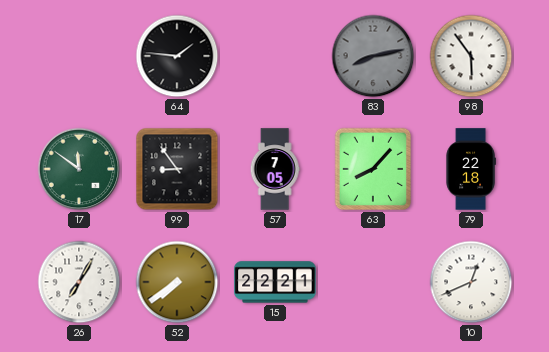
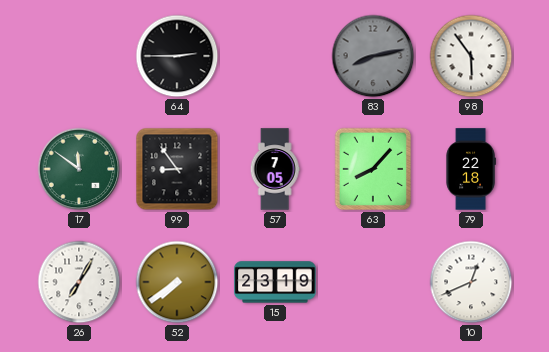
64: 1:46 -> 2:45 (177, 56)
15: 22:21 -> 23:19 (275, 282)
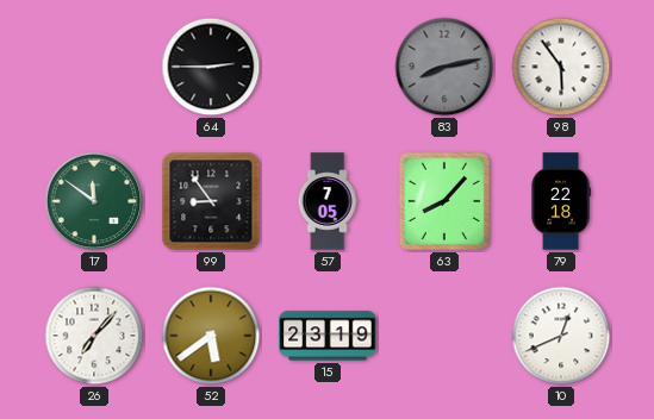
26: 7:05 -> 7:07 (94, 336)
52: 7:39 -> 5:39 (211, 336)
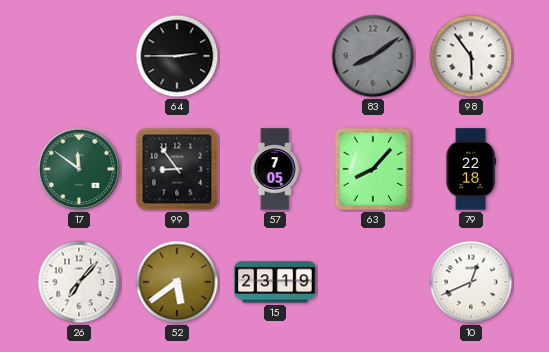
83: 8:13 -> 8:09 (373, 56)
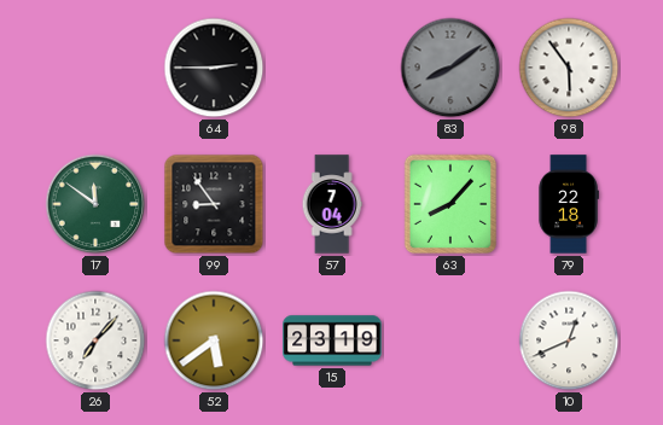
57: 7:05 -> 7:04 (332, 204)
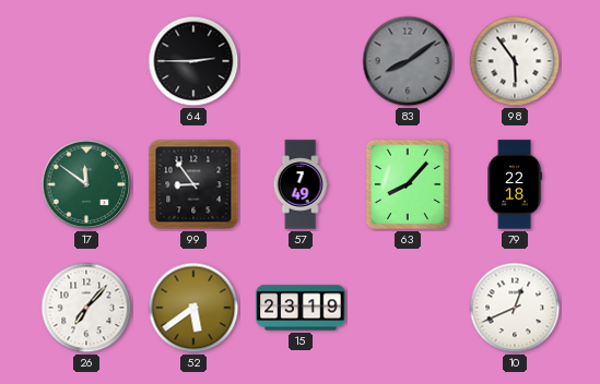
57: 7:04 -> 7:49 (301, 184)
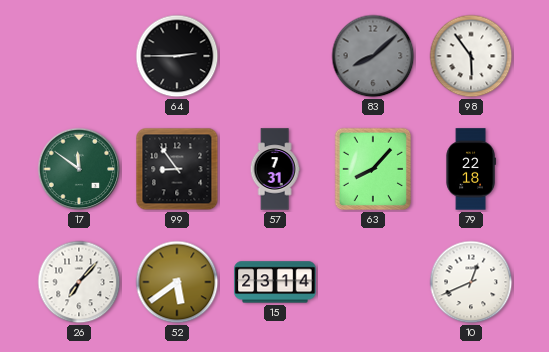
83: 8:09 -> 8:08 (373, 56)
57: 7:49 -> 7:31 (275, 169)
15: 23:19 -> 23:14 (275, 282)
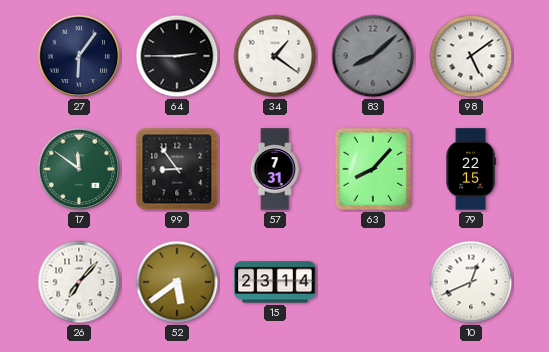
27: none -> 6:06 (79, 56)
34: none -> 1:21 (275, 56)
98: 5:54 -> 5:09 (471, 56)
79: 22:18 -> 22:15 (471, 169)
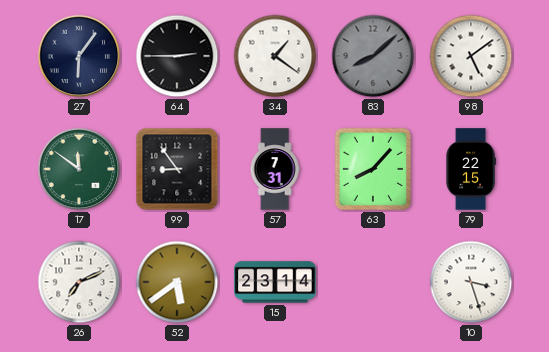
26: 7:07 -> 7:11 (79, 282)
10: 12:41 -> 3:27 (471, 282)
